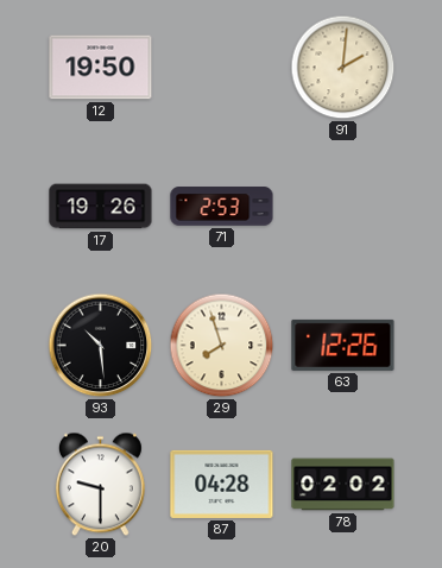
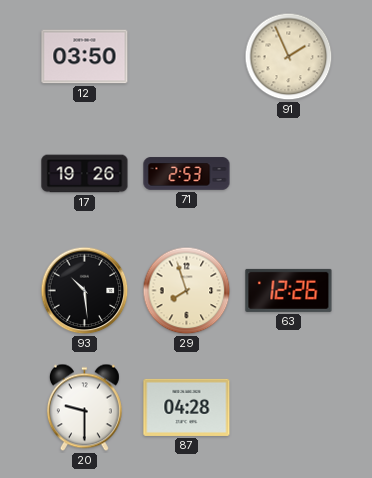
12: 19:50 -> 03:50 (85, 57)
91: 2:01 -> 1:56 (289, 57)
78: 02:02 -> none (343, 485)
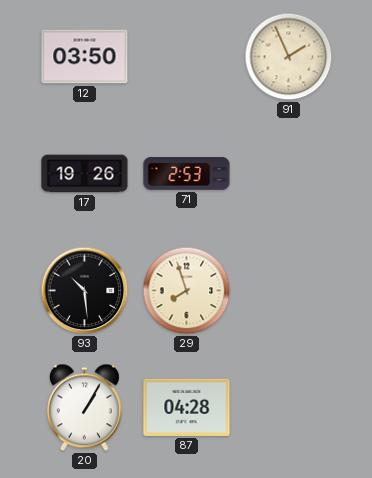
63: 12:26 -> none (289, 290)
20: 9:30 -> 1:05 (84, 408)
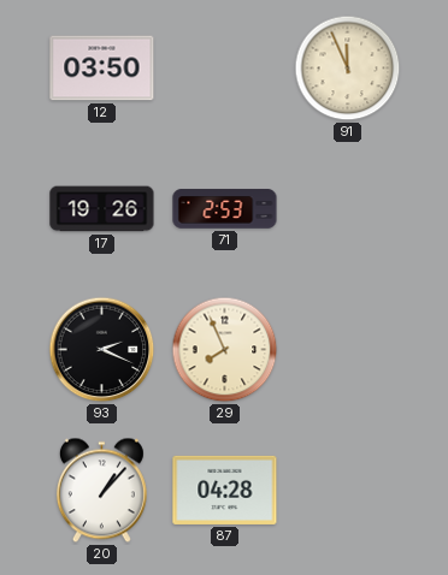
91: 1:56 -> 11:56 (348, 69)
93: 10:29 -> 2:19 (102, 350)
29: 7:57 -> 7:56 (225, 350)
20: 1:05 -> 1:07 (101, 491)
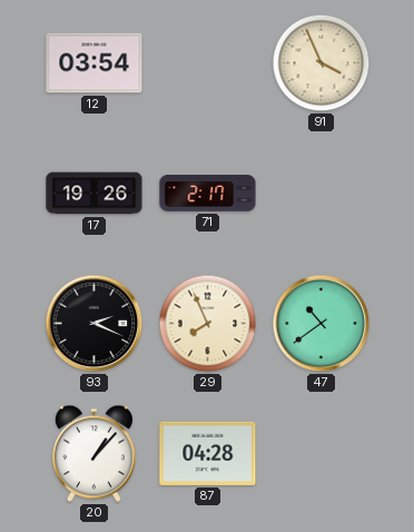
12: 03:50 -> 03:54 (95, 63)
91: 11:56 -> 3:56 (322, 63)
71: 2:53 -> 2:17 (208, 194)
47: none -> 10:39 (322, 324)
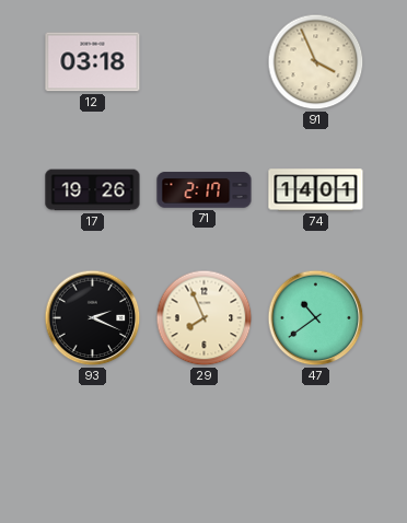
12: 03:54 -> 03:18 (93, 62)
74: none -> 14:01 (316, 190)
20: 1:07 -> none (93, 454)
87: 04:28 -> none (208, 453)
